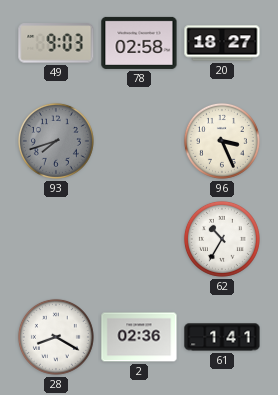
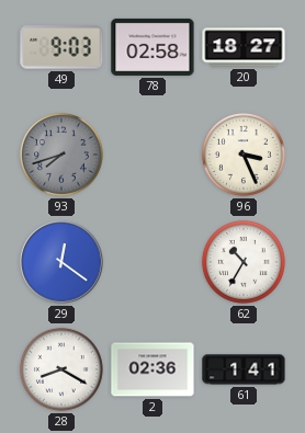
29: none -> 12:21 (61, 262)
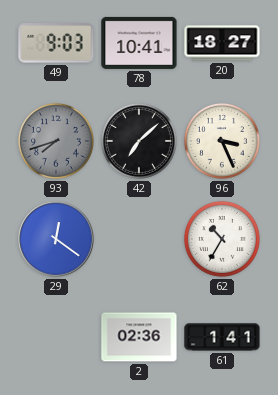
78: 02:58 -> 10:41 (139, 43)
42: none -> 7:08 (139, 141)
28: 8:20 -> none (61, 369)
